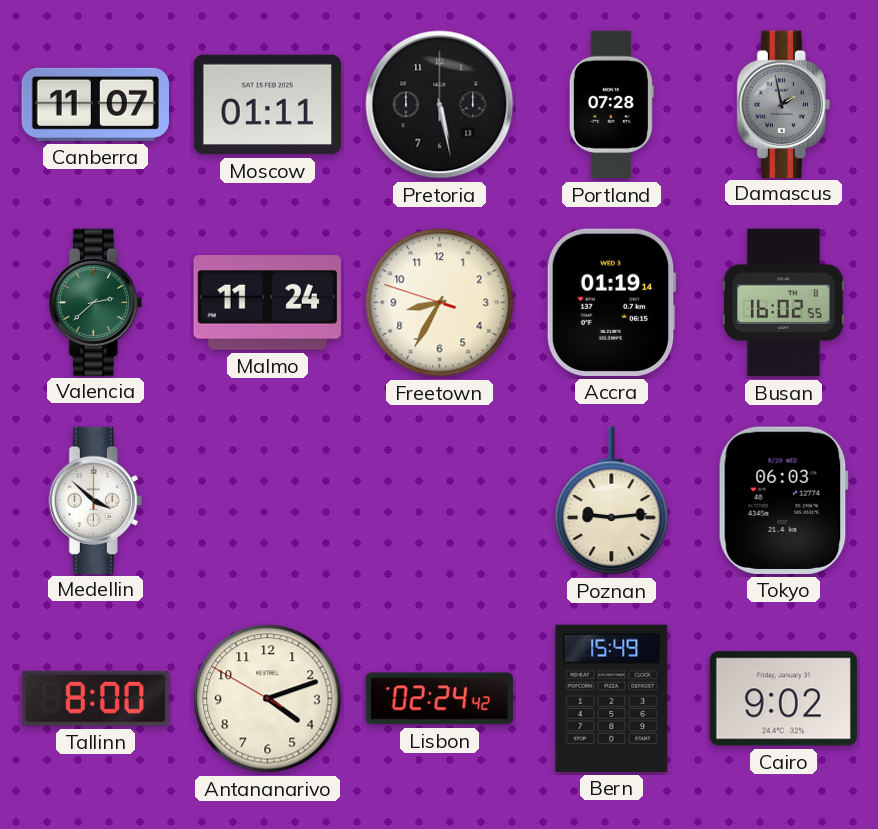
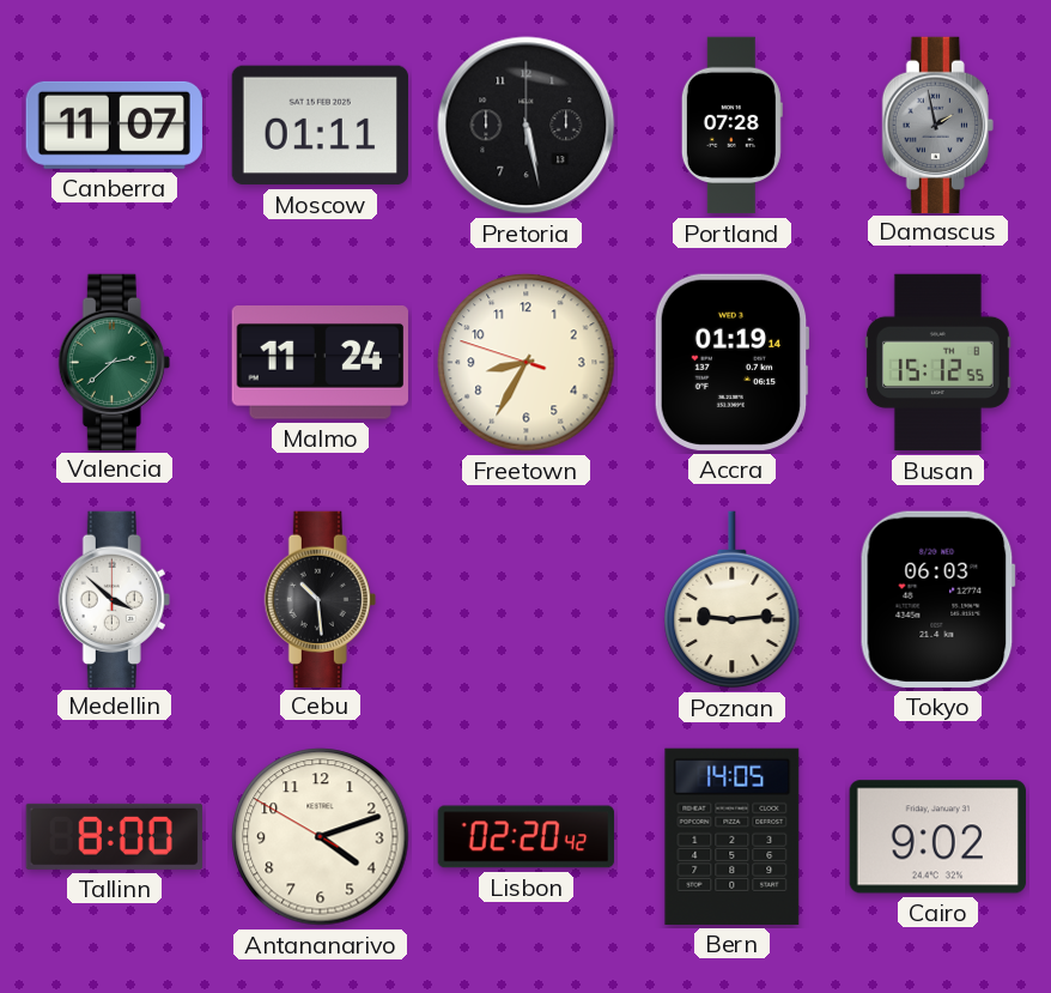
Busan: 16:02 -> 15:12 (937, 363)
Cebu: none -> 10:29 (320, 599)
Lisbon: 02:24 -> 02:20 (525, 837)
Bern: 15:49 -> 14:05 (733, 836)
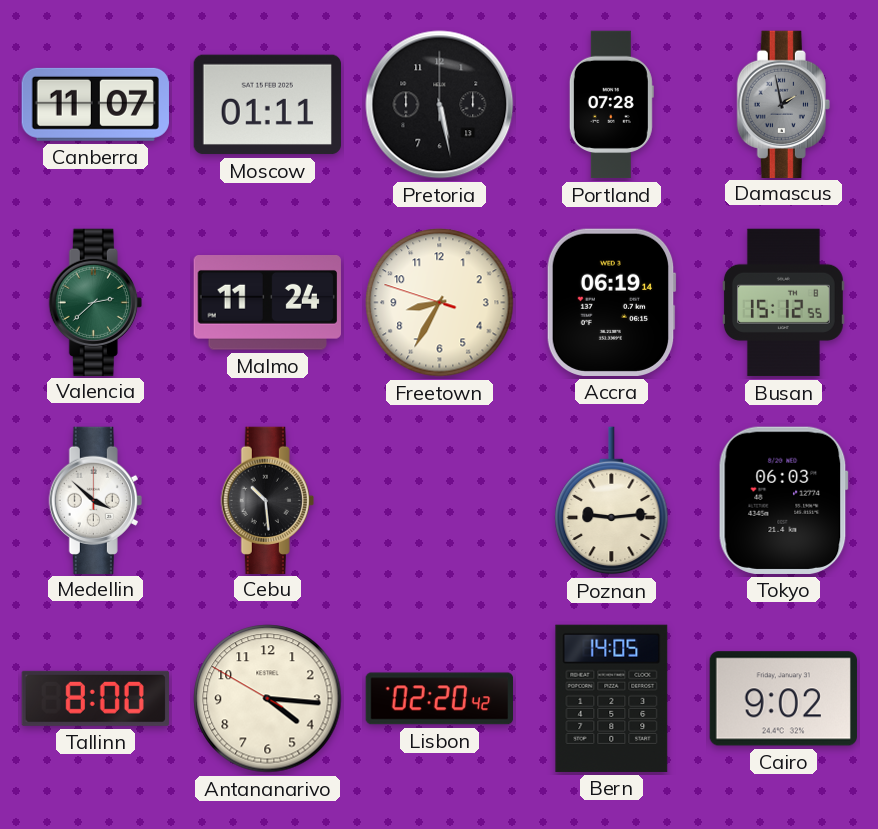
Accra: 01:19 -> 06:19 (611, 302)
Antananarivo: 4:11 -> 4:15 (268, 699)
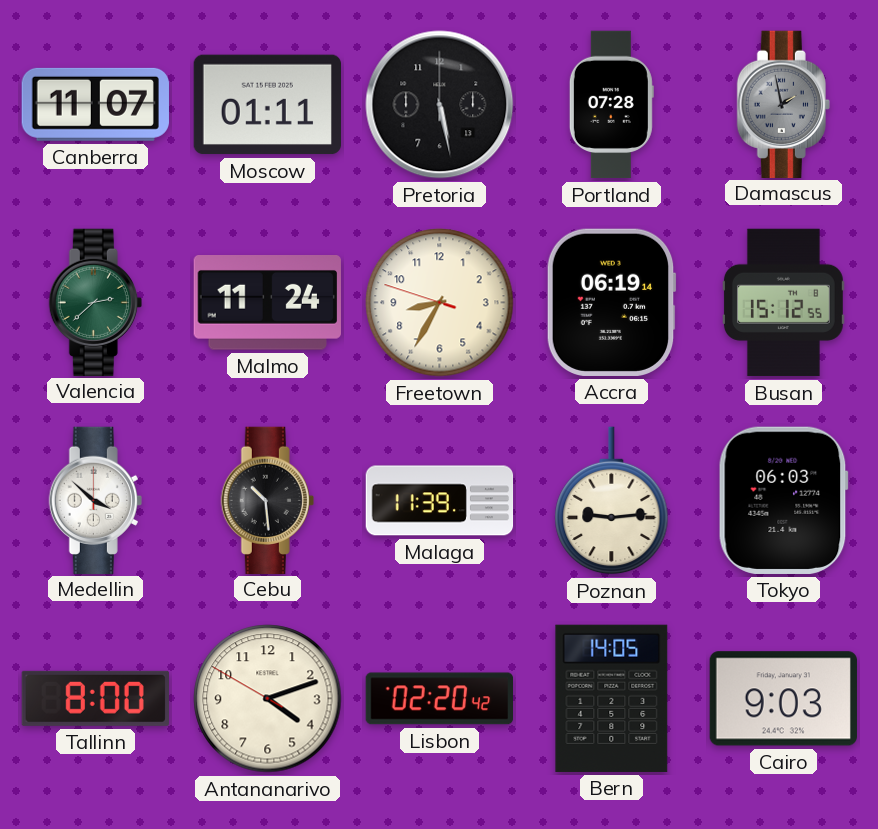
Malaga: none -> 11:39 (440, 501)
Antananarivo: 4:15 -> 4:11 (268, 699)
Cairo: 9:02 -> 9:03 (783, 699)
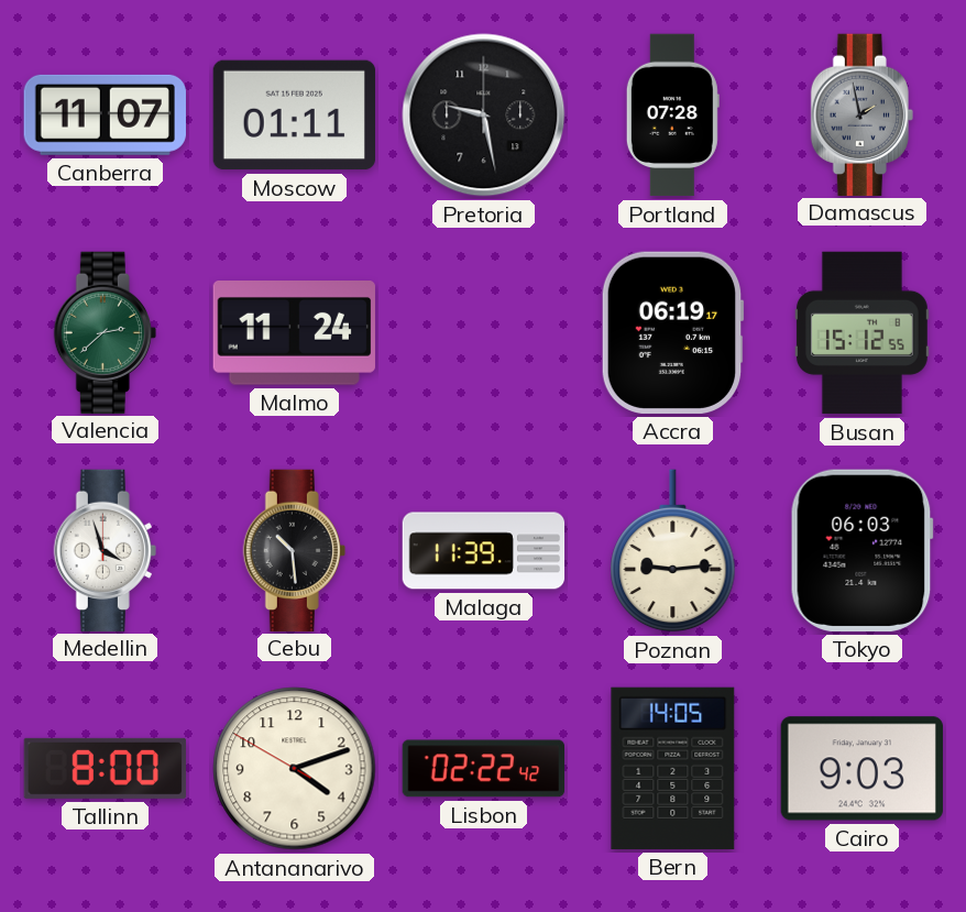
Pretoria: 5:28 -> 9:28 (484, 116)
Freetown: 8:34 -> none (440, 303)
Accra: 06:19:14 -> 06:19:17 (672, 332)
Medellin: 3:52 -> 3:57 (105, 550)
Lisbon: 02:20 -> 02:22 (483, 769)
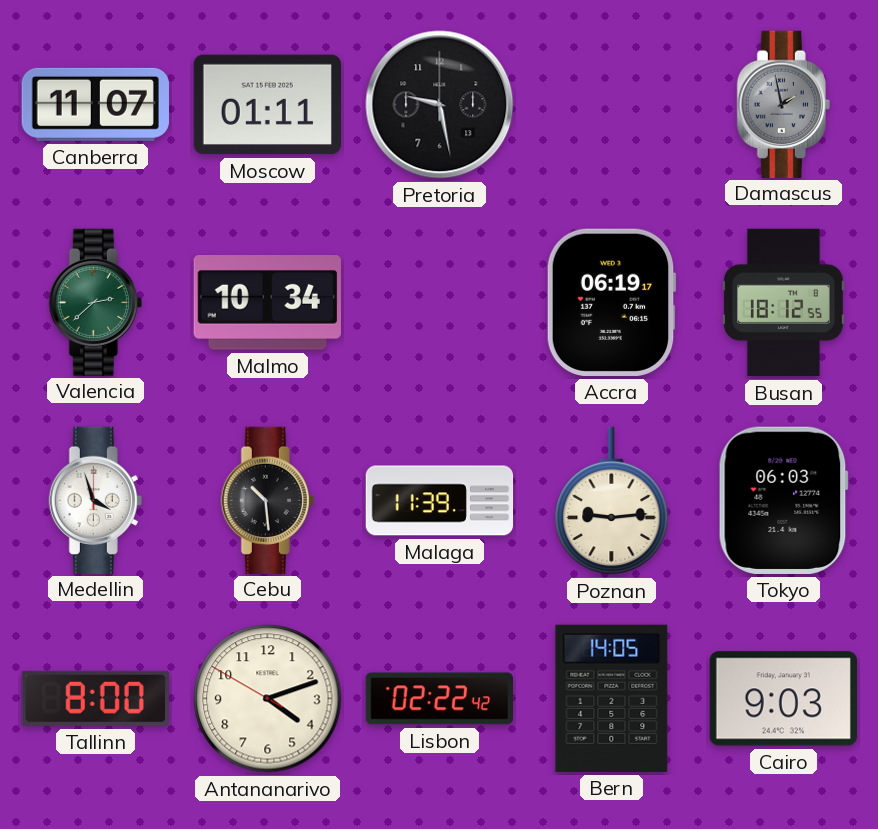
Portland: 07:28 -> none (672, 116)
Malmo: 11:24 -> 10:34 (267, 303)
Busan: 15:12 -> 18:12 (783, 303)
